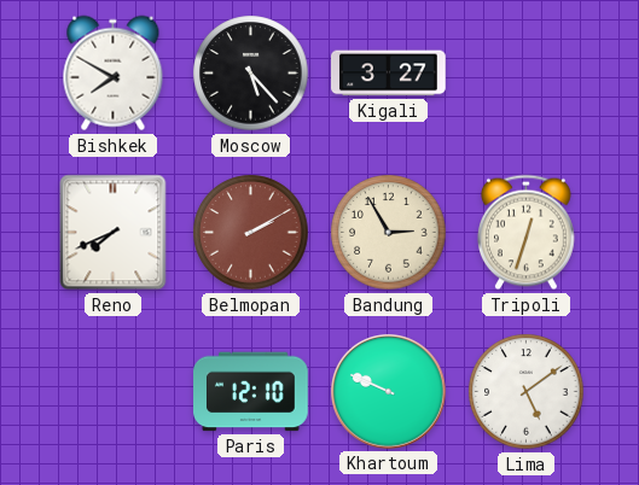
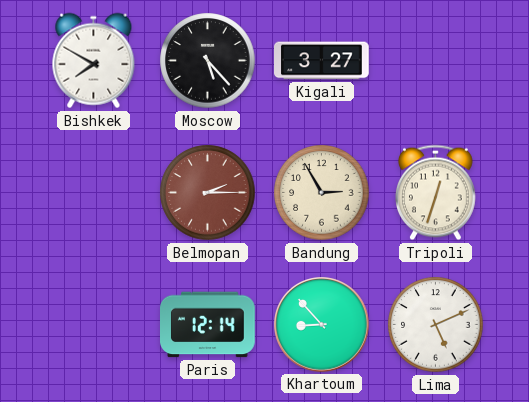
Reno: 7:41 -> none (114, 233)
Belmopan: 2:10 -> 2:15 (208, 193)
Paris: 12:10 -> 12:14 (208, 325)
Khartoum: 9:49 -> 8:53 (322, 325)
Lima: 5:09 -> 5:11 (436, 325)
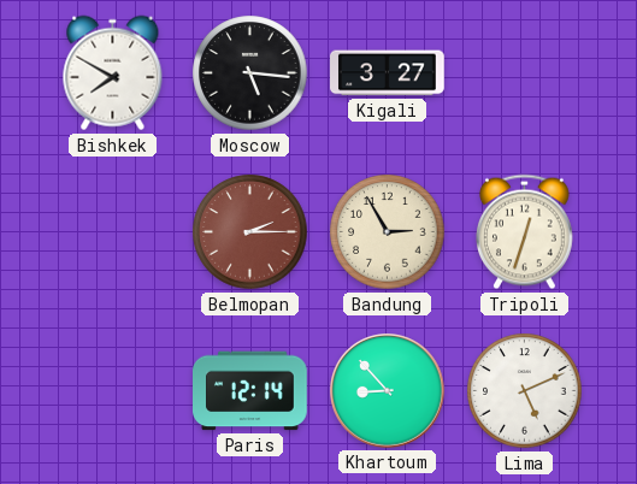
Moscow: 5:23 -> 5:16 (250, 73)
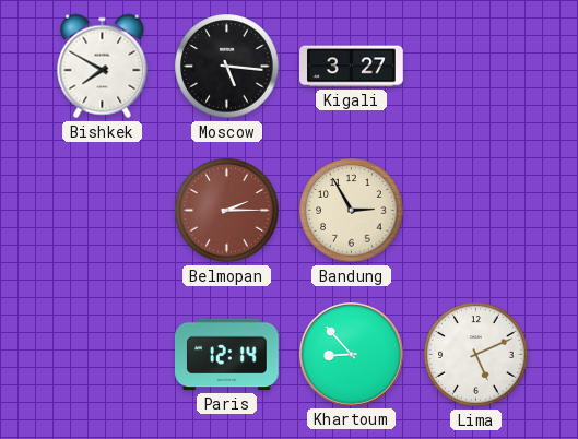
Tripoli: 12:33 -> none (525, 232)
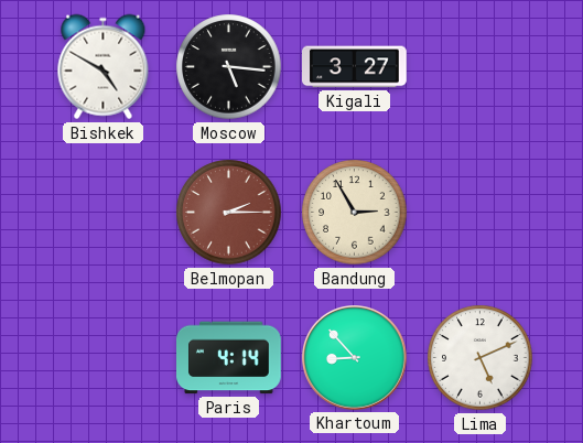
Bishkek: 7:50 -> 4:50 (104, 67)
Paris: 12:14 -> 4:14 (229, 358)
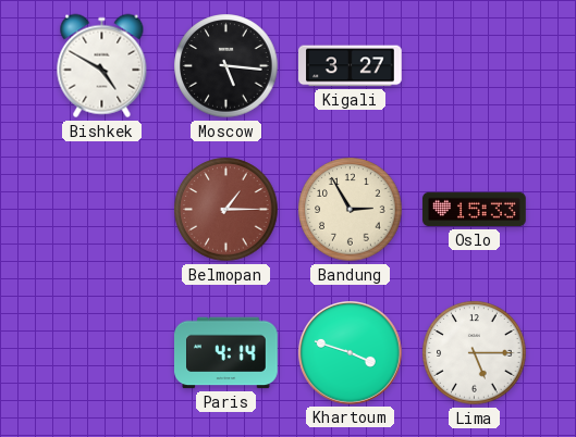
Belmopan: 2:15 -> 1:15 (226, 210)
Oslo: none -> 15:33 (475, 210)
Khartoum: 8:53 -> 3:48 (351, 353)
Lima: 5:11 -> 5:15 (475, 353)
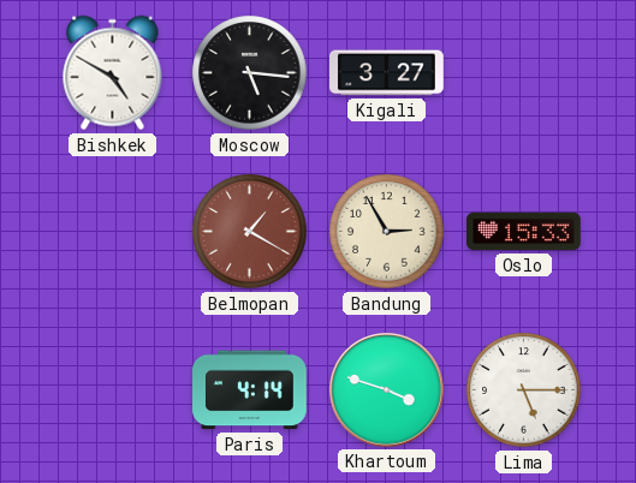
Belmopan: 1:15 -> 1:20 (250, 232)
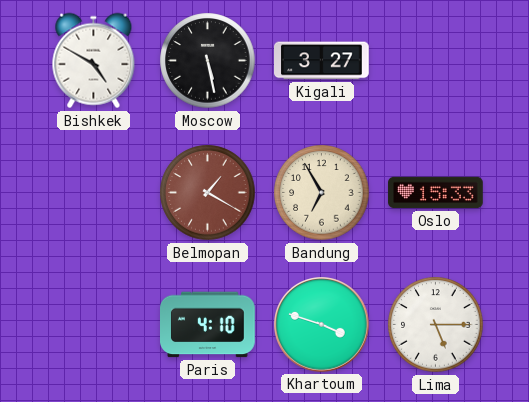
Moscow: 5:16 -> 5:28 (208, 61)
Bandung: 2:55 -> 6:55 (322, 193)
Paris: 4:14 -> 4:10 (208, 325)
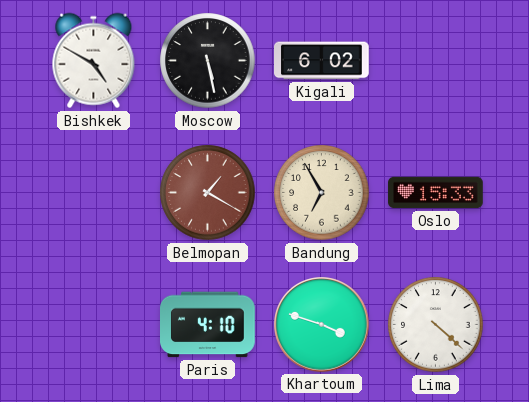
Kigali: 3:27 -> 6:02 (322, 61)
Lima: 5:15 -> 4:22 (436, 325)
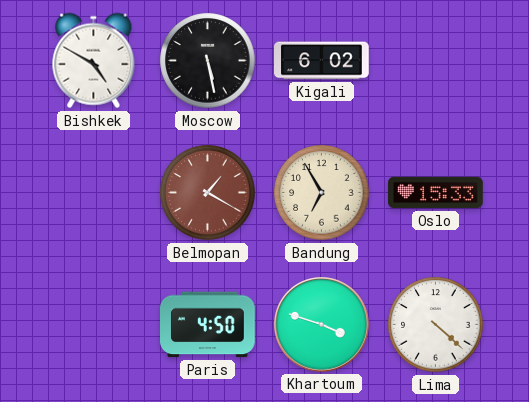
Paris: 4:10 -> 4:50 (208, 325)
